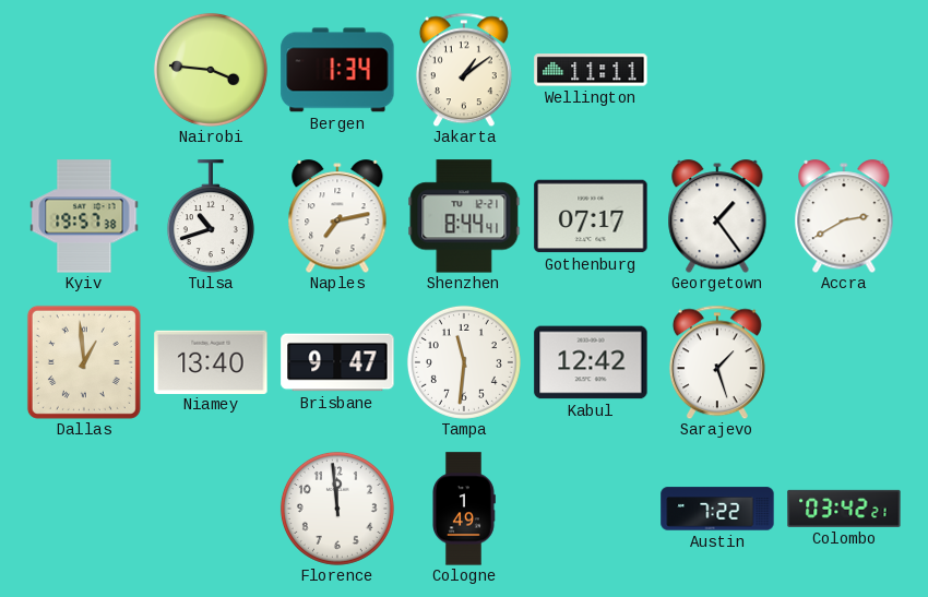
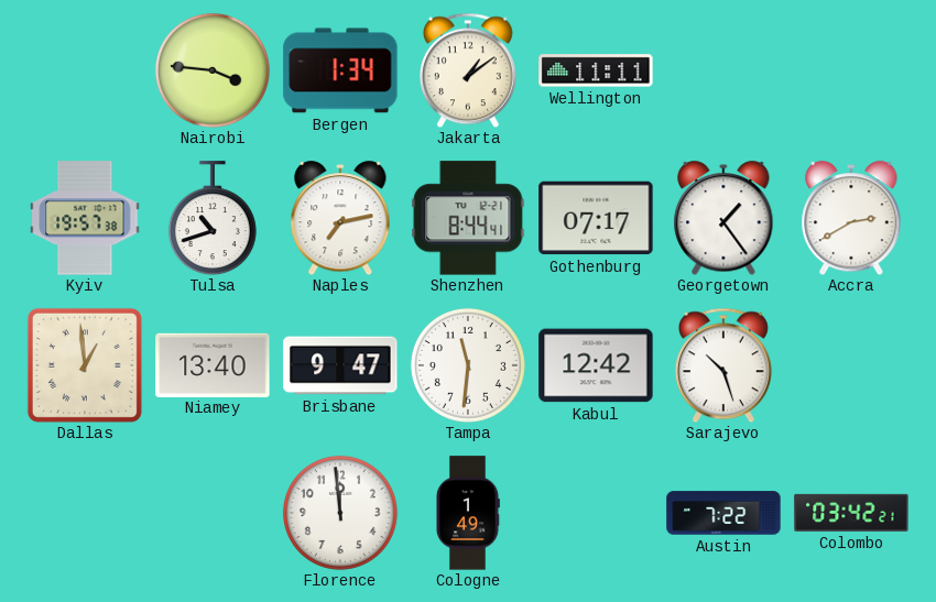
Sarajevo: 1:27 -> 10:27 (723, 365)
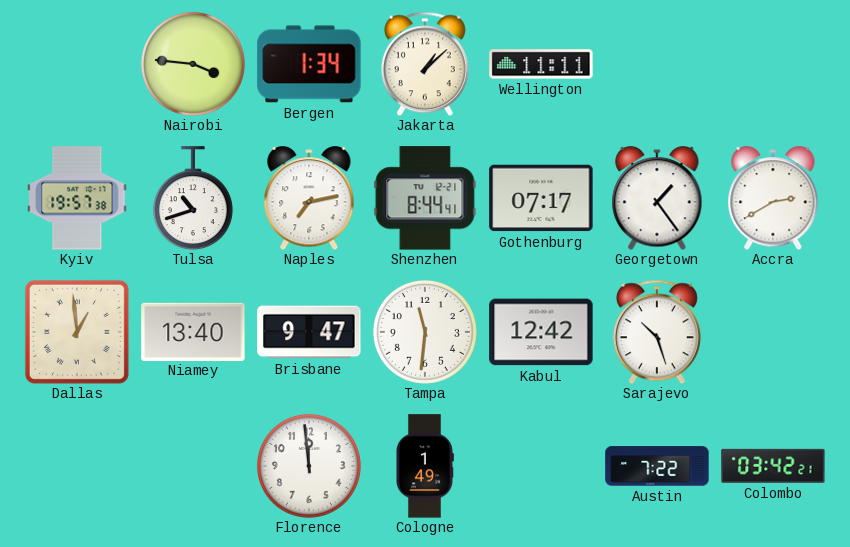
Jakarta: 1:09 -> 1:08 (425, 64)
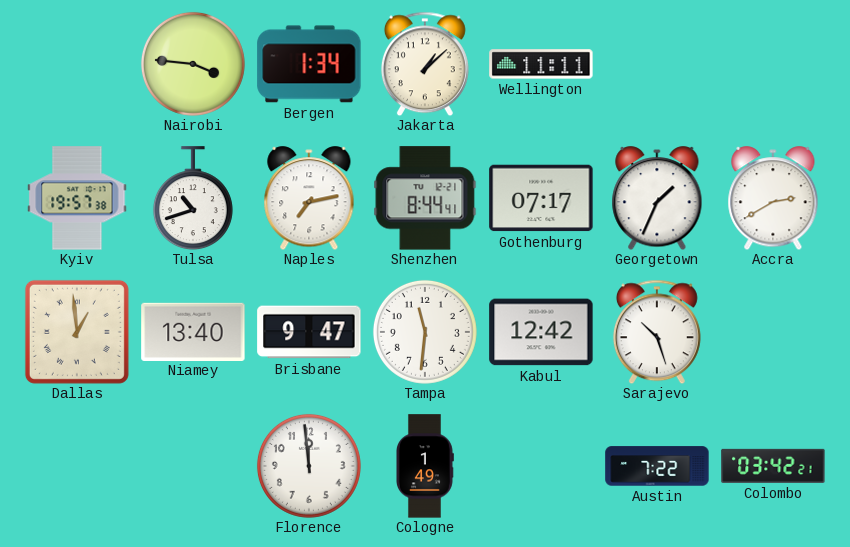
Georgetown: 1:24 -> 1:34 (657, 198)
